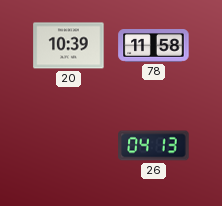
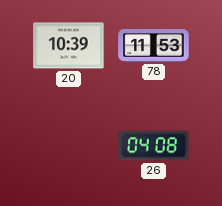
78: 11:58 -> 11:53 (154, 46)
26: 04:13 -> 04:08 (154, 146)
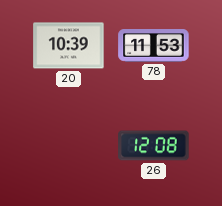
26: 04:08 -> 12:08 (154, 146)
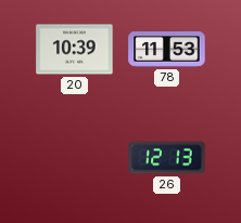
26: 12:08 -> 12:13 (167, 158)
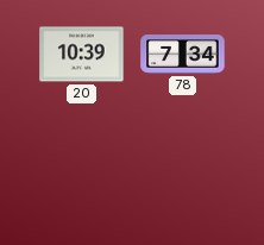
78: 11:53 -> 7:34 (183, 55)
26: 12:13 -> none (167, 158)
